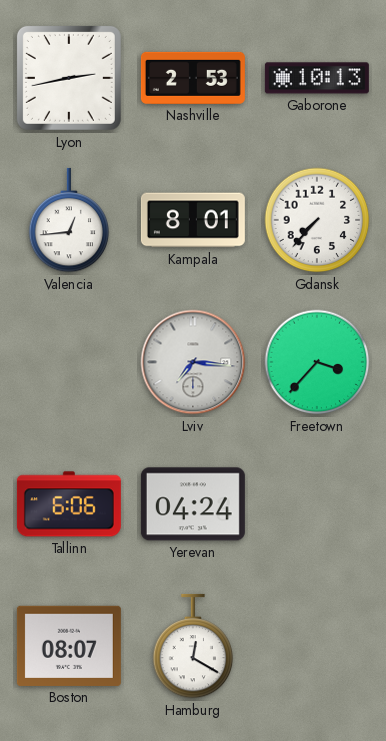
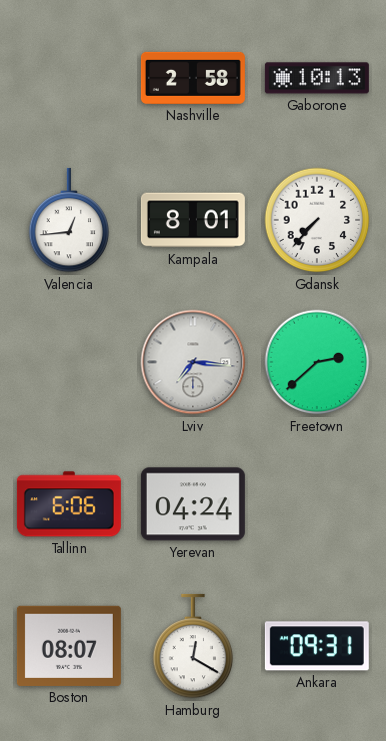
Lyon: 2:43 -> none (69, 78)
Nashville: 2:53 -> 2:58 (193, 78)
Freetown: 3:37 -> 2:38 (317, 362)
Ankara: none -> 09:31 (317, 646)
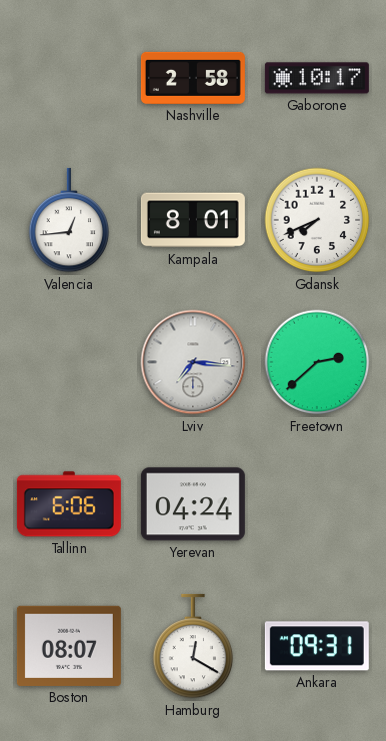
Gaborone: 10:13 -> 10:17 (317, 78)
Gdansk: 7:37 -> 7:41 (317, 220)
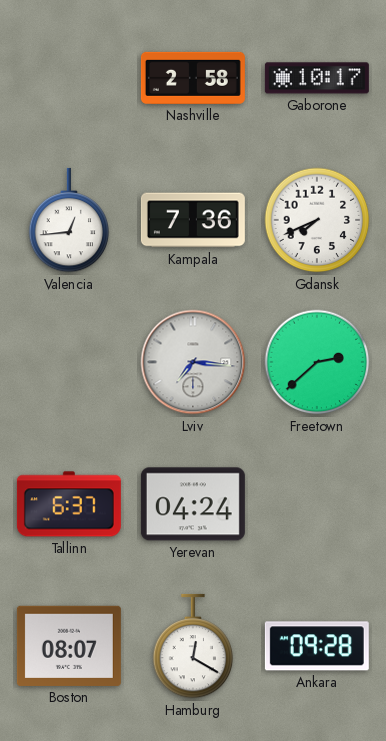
Kampala: 8:01 -> 7:36 (193, 220)
Tallinn: 6:06 -> 6:37 (69, 504)
Ankara: 09:31 -> 09:28 (317, 646)
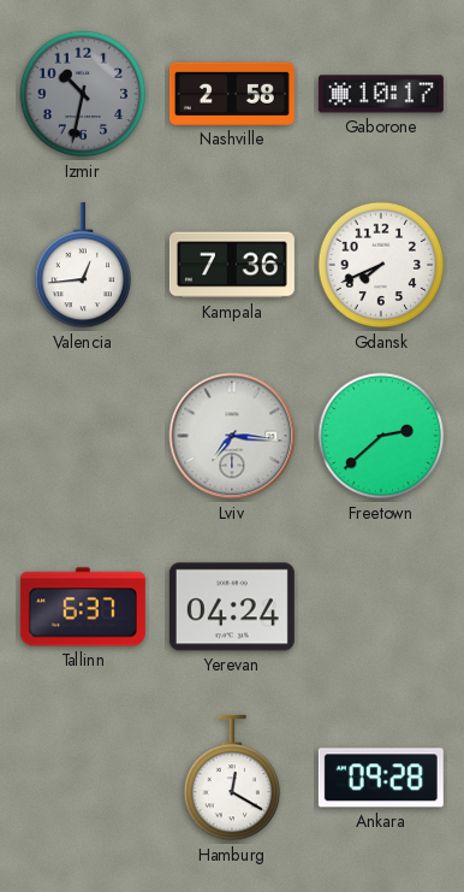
Izmir: none -> 10:32 (83, 94)
Boston: 08:07 -> none (69, 646)
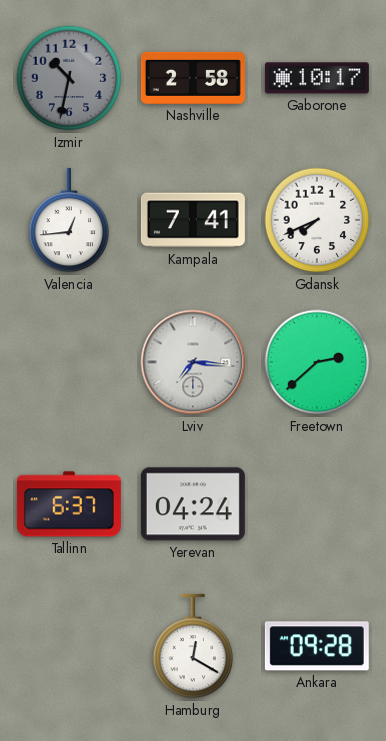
Kampala: 7:36 -> 7:41 (193, 220)
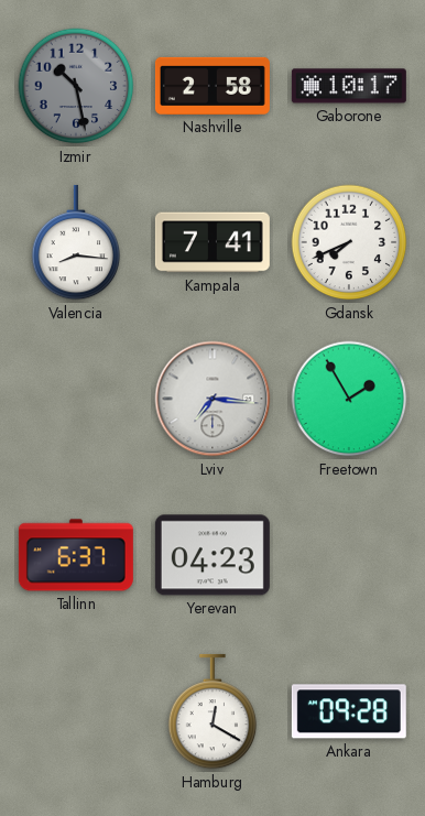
Izmir: 10:32 -> 10:28 (76, 86)
Valencia: 12:44 -> 8:16 (76, 242)
Freetown: 2:38 -> 1:55 (349, 399)
Yerevan: 04:24 -> 04:23 (212, 555)
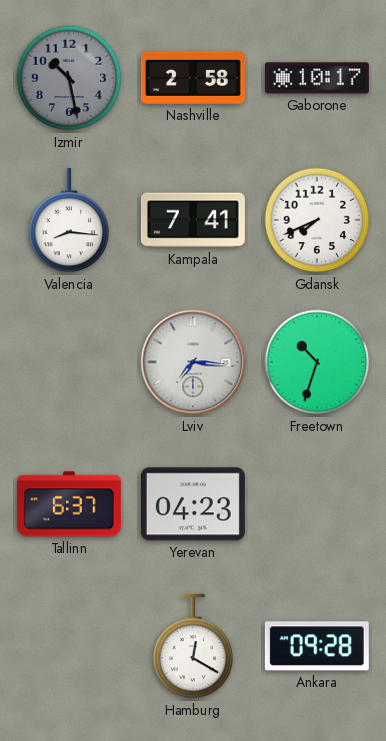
Freetown: 1:55 -> 10:33 (317, 362)
